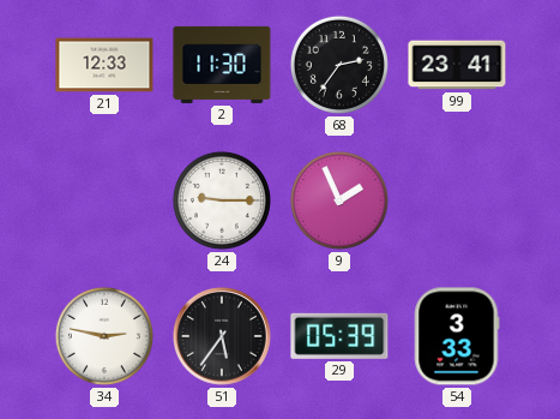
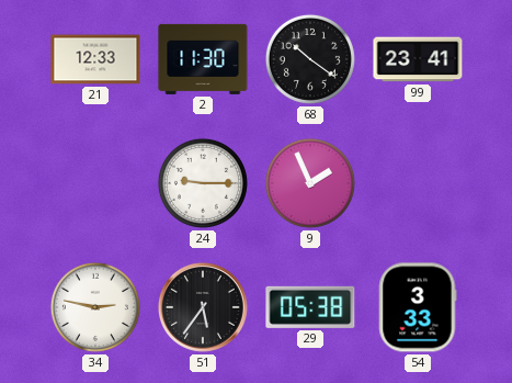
68: 2:36 -> 10:21 (310, 59)
29: 05:39 -> 05:38 (310, 307)
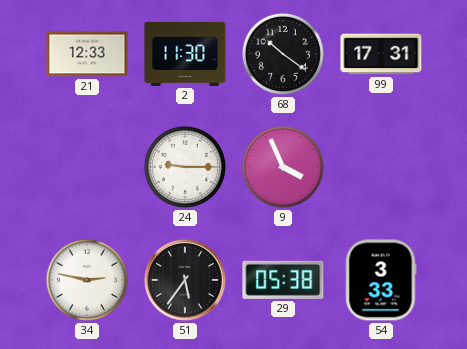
99: 23:41 -> 17:31 (381, 54)
9: 1:56 -> 3:56 (283, 167)
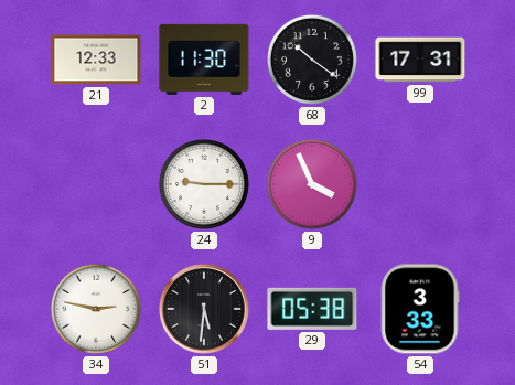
51: 5:36 -> 5:31 (205, 310)
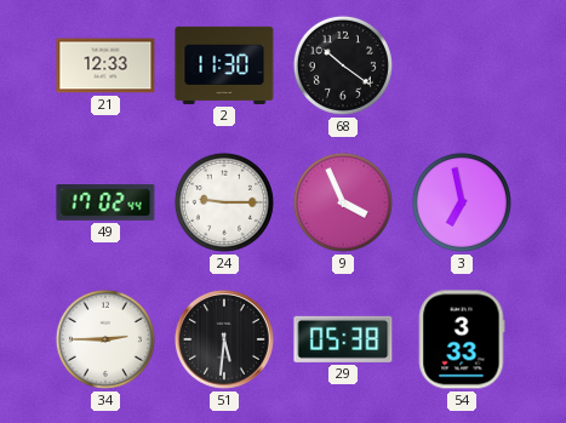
99: 17:31 -> none (420, 60)
49: none -> 17:02 (105, 204)
3: none -> 6:58 (462, 202)
34: 2:47 -> 2:45 (105, 339)
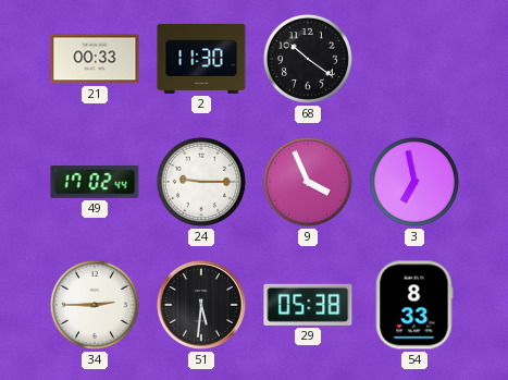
21: 12:33 -> 00:33 (95, 59)
54: 3:33 -> 8:33 (414, 305)
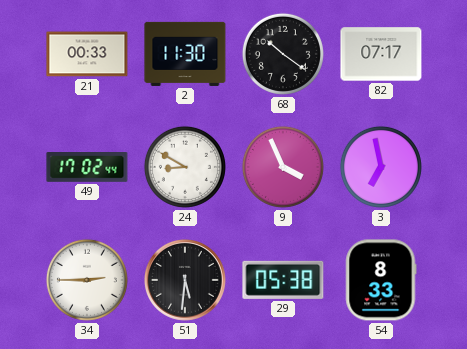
82: none -> 07:17 (381, 54)
24: 9:15 -> 8:50 (185, 167)
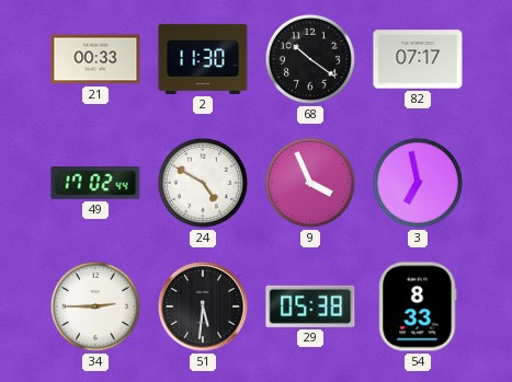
24: 8:50 -> 4:50 (203, 183)
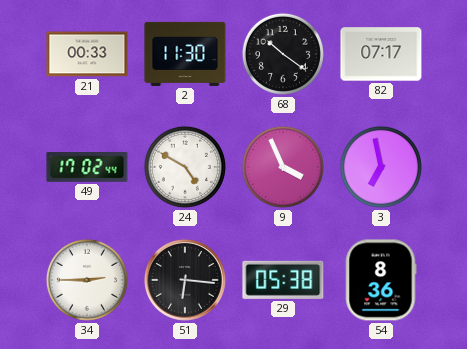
51: 5:31 -> 6:16 (186, 281)
54: 8:33 -> 8:36 (381, 280)
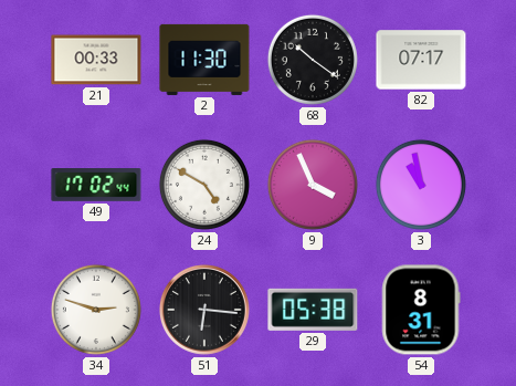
3: 6:58 -> 10:58 (421, 185)
34: 2:45 -> 2:48 (96, 310)
54: 8:36 -> 8:31 (421, 310)
